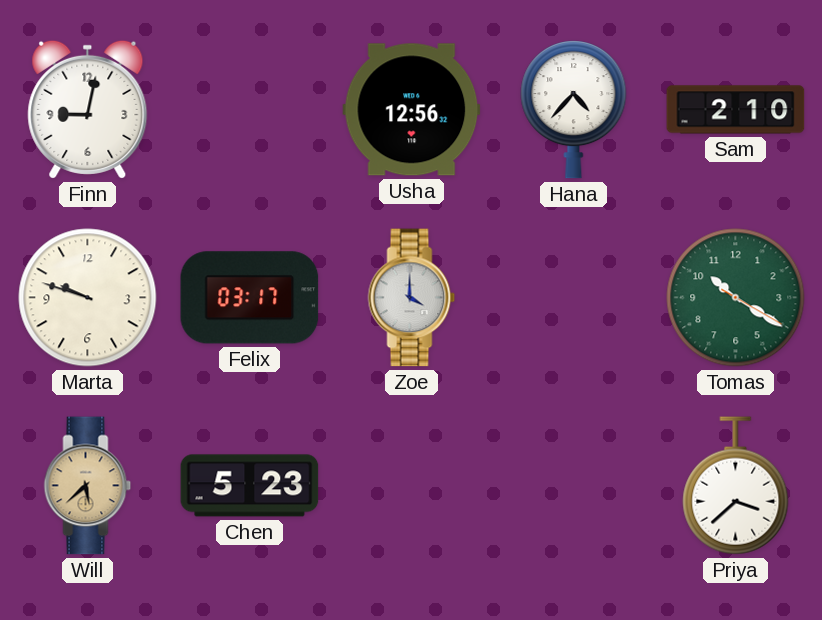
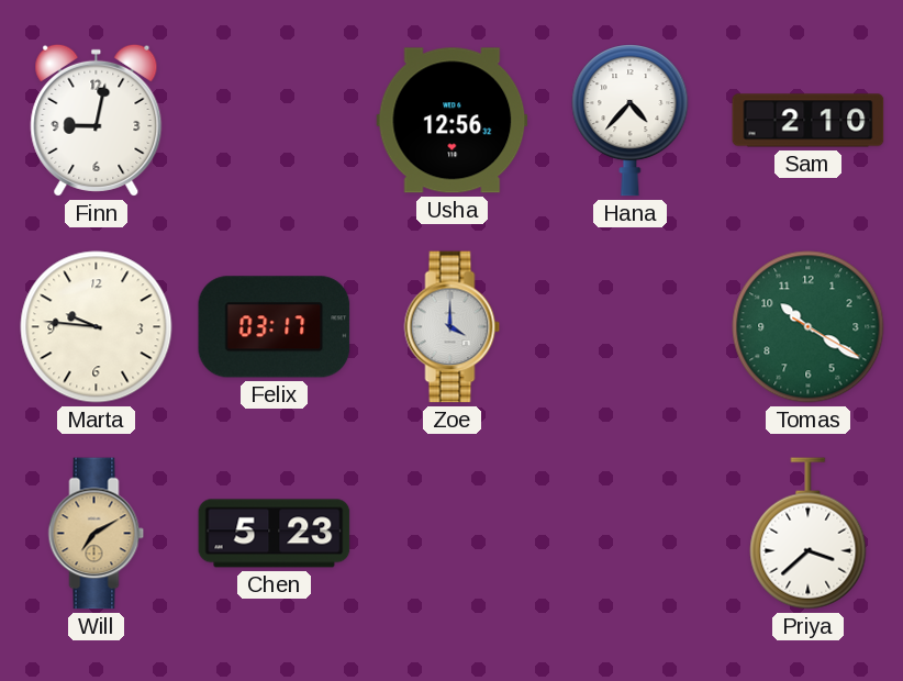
Marta: 9:48 -> 9:46 (97, 327)
Will: 5:38 -> 7:10 (97, 534)
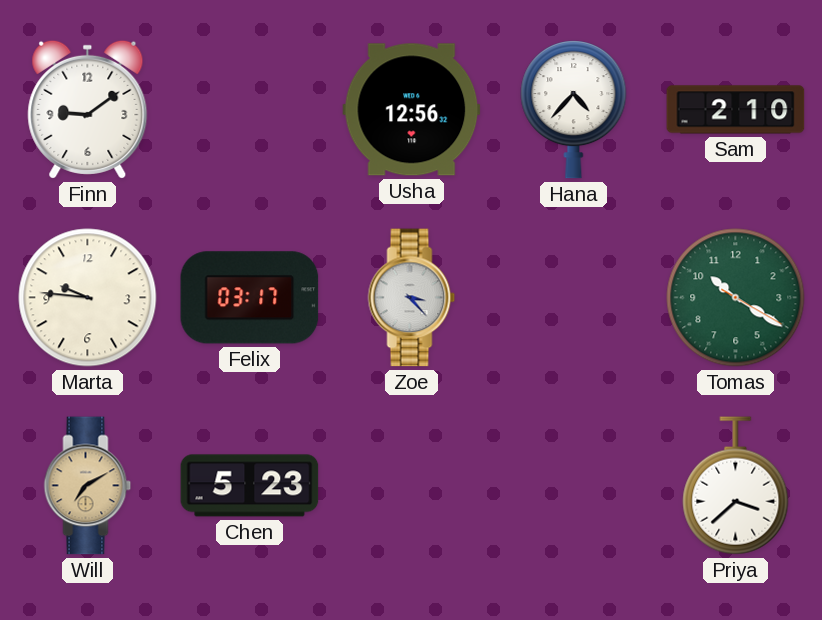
Finn: 9:02 -> 9:09 (88, 109)
Zoe: 4:00 -> 3:23 (412, 298)
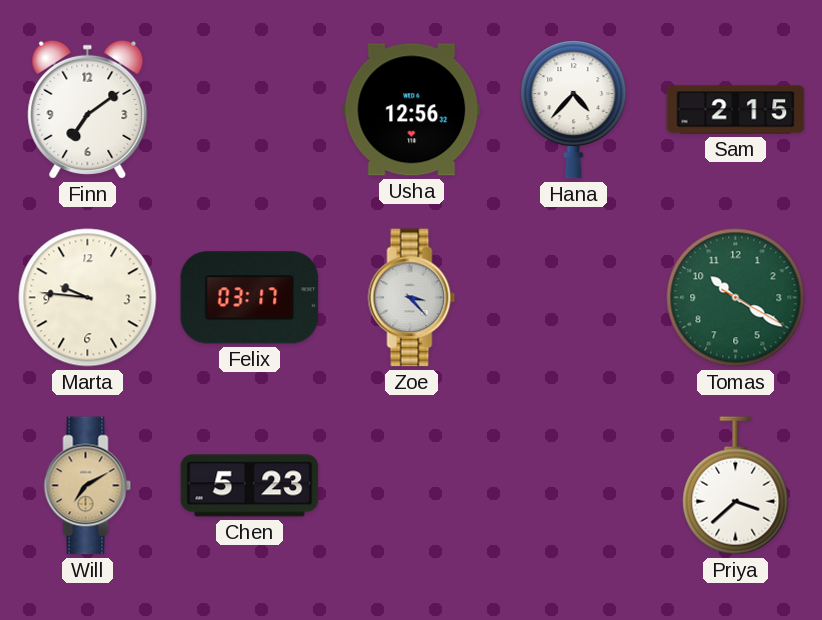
Finn: 9:09 -> 7:09 (88, 109)
Sam: 2:10 -> 2:15 (736, 110)
